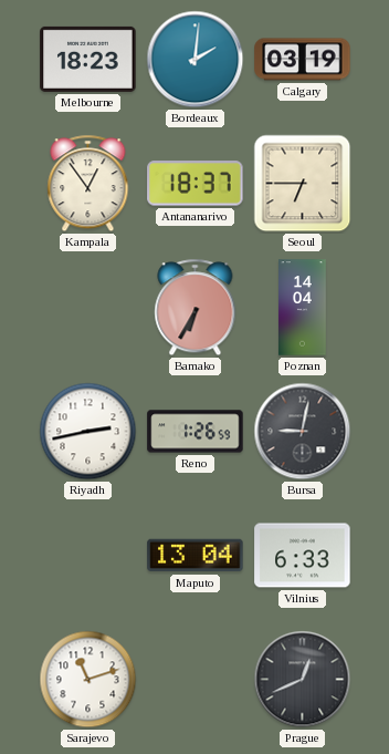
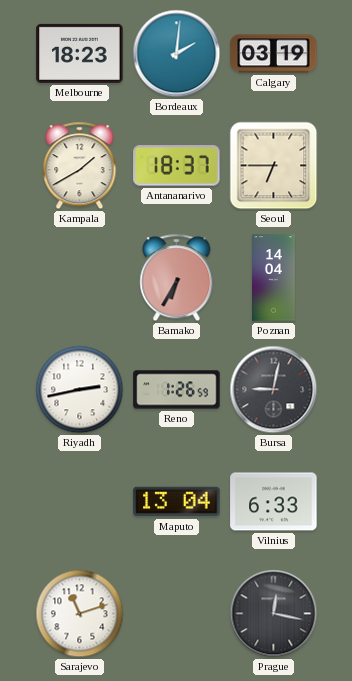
Kampala: 12:54 -> 1:40 (80, 166)
Prague: 12:41 -> 12:17 (274, 614)
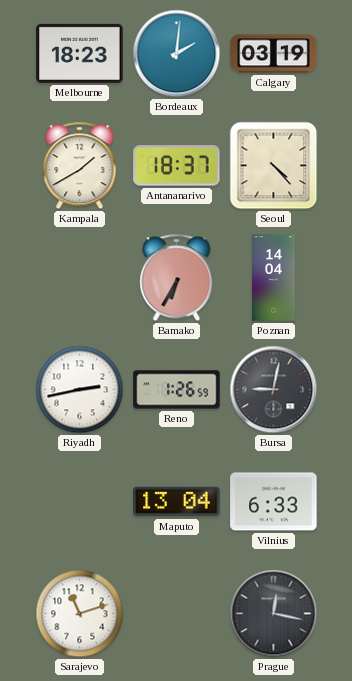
Seoul: 6:45 -> 4:23 (274, 166)
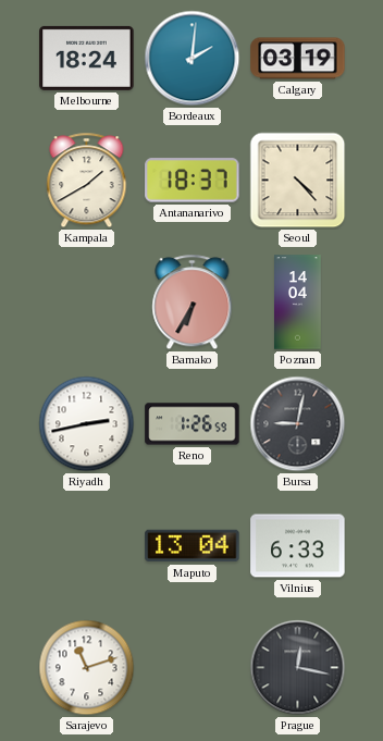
Melbourne: 18:23 -> 18:24 (87, 58)
